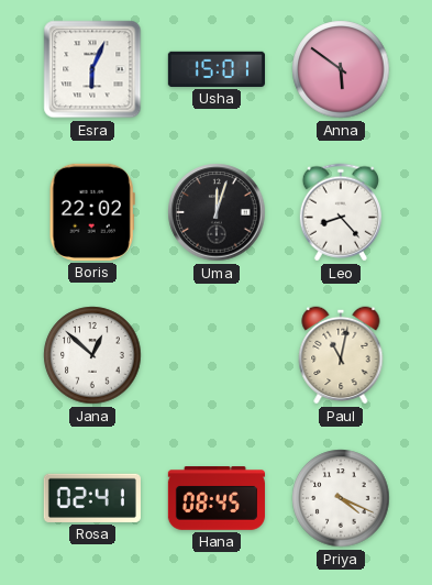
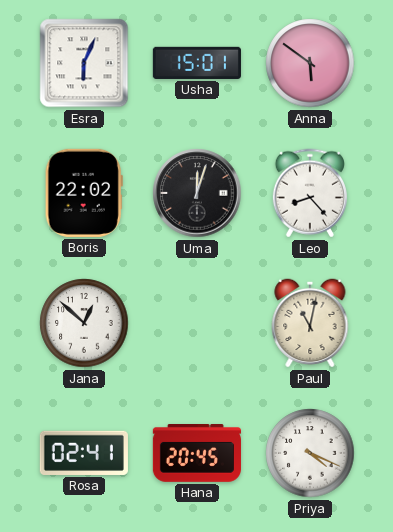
Hana: 08:45 -> 20:45 (197, 454)
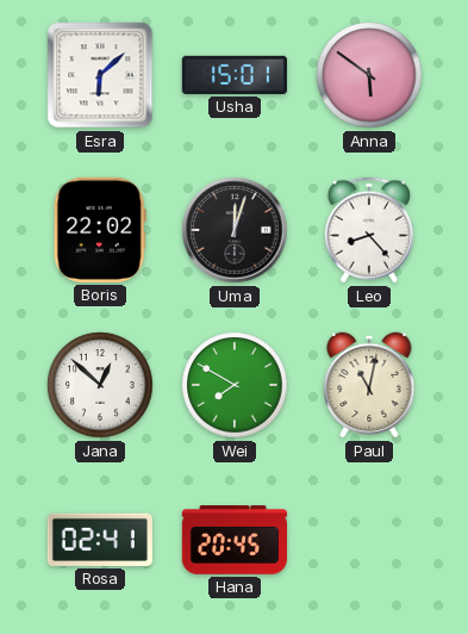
Esra: 6:04 -> 6:08 (100, 75)
Wei: none -> 7:50 (235, 385)
Priya: 4:19 -> none (310, 453)
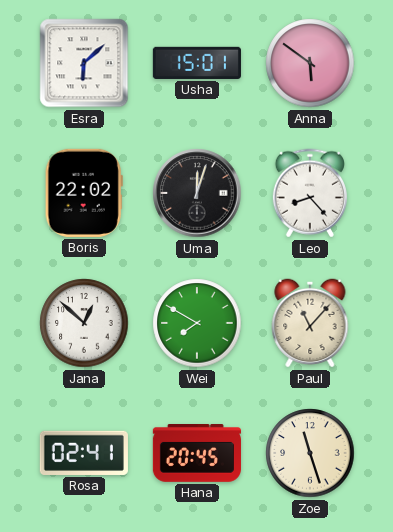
Paul: 11:02 -> 11:07 (310, 323)
Zoe: none -> 11:27 (310, 453)
